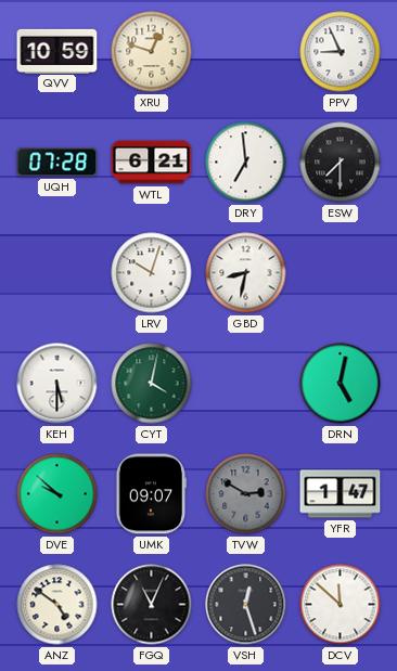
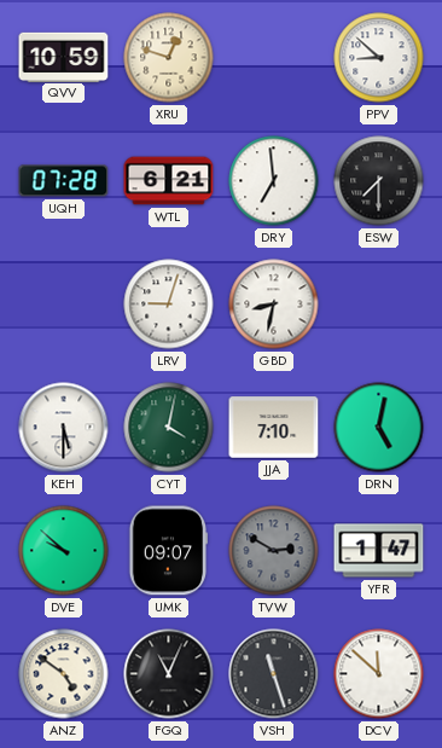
PPV: 8:56 -> 8:52 (379, 58)
LRV: 10:03 -> 9:03 (169, 305)
JJA: none -> 7:10 (274, 428)
VSH: 12:27 -> 11:27 (274, 674)
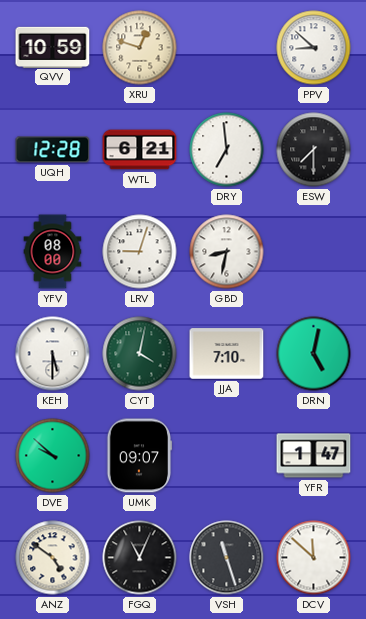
UQH: 07:28 -> 12:28 (53, 150)
YFV: none -> 08:00 (53, 252)
TVW: 2:50 -> none (274, 551)
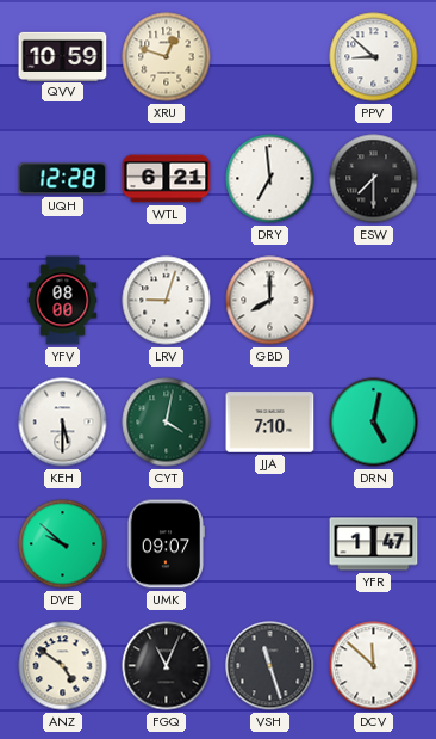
GBD: 8:32 -> 8:00 (270, 301)
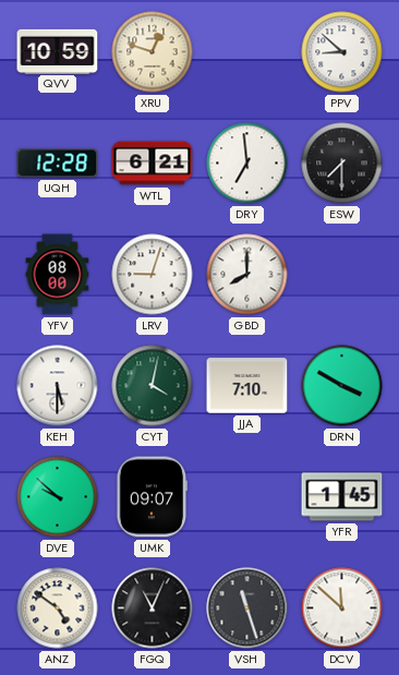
DRN: 5:02 -> 3:50 (342, 386)
YFR: 1:47 -> 1:45 (342, 497)
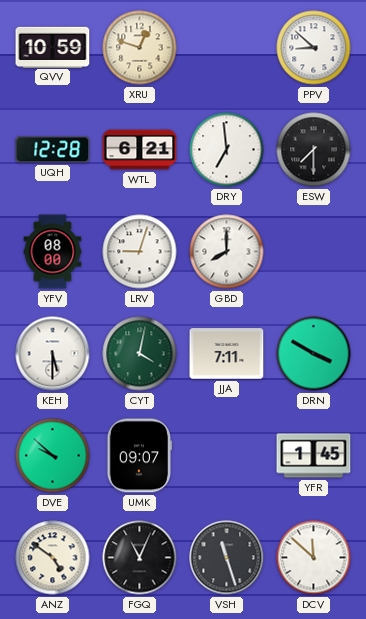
JJA: 7:10 -> 7:11 (227, 354)
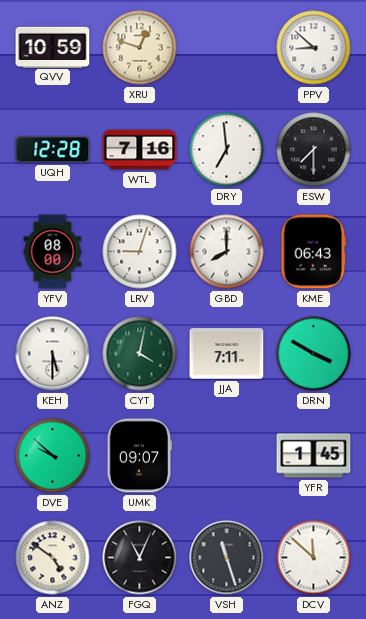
WTL: 6:21 -> 7:16 (140, 150)
KME: none -> 06:43 (314, 252)
